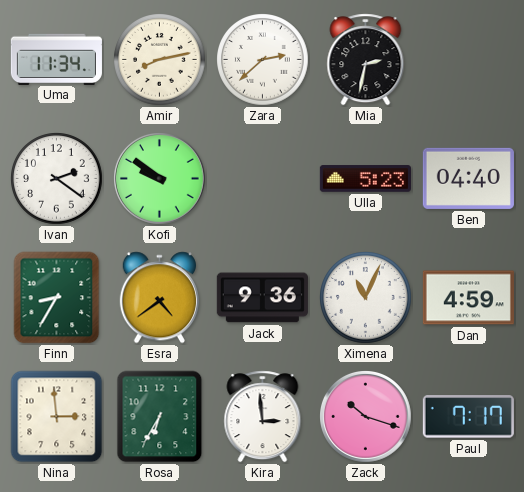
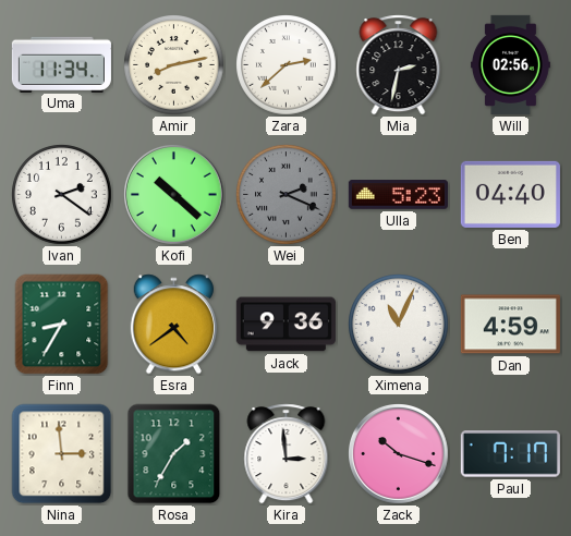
Will: none -> 02:56 (510, 64)
Kofi: 9:51 -> 10:22 (174, 195)
Wei: none -> 2:19 (287, 195)
Rosa: 6:35 -> 1:35 (174, 454)
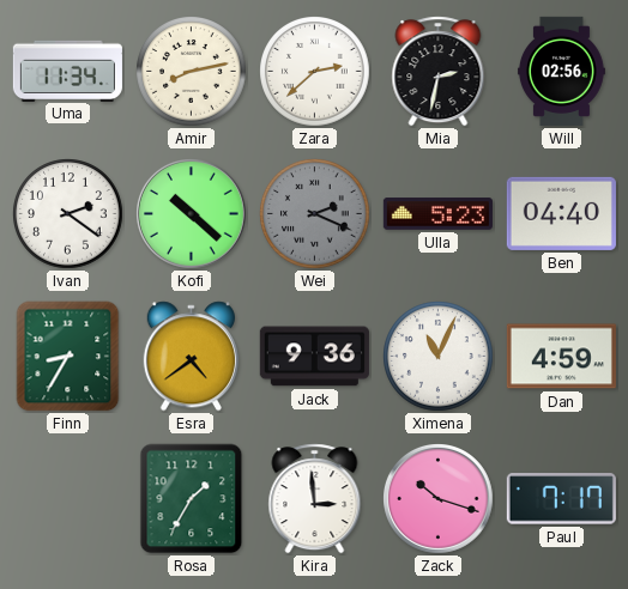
Nina: 2:59 -> none (62, 454)
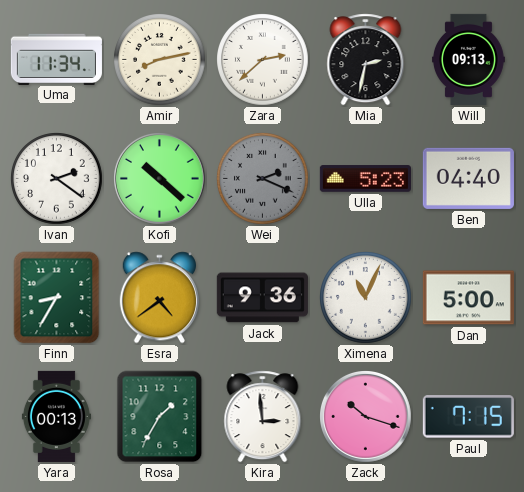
Will: 02:56 -> 09:13 (468, 59)
Dan: 4:59 -> 5:00 (468, 298)
Yara: none -> 00:13 (56, 416)
Paul: 7:17 -> 7:15 (468, 417)
